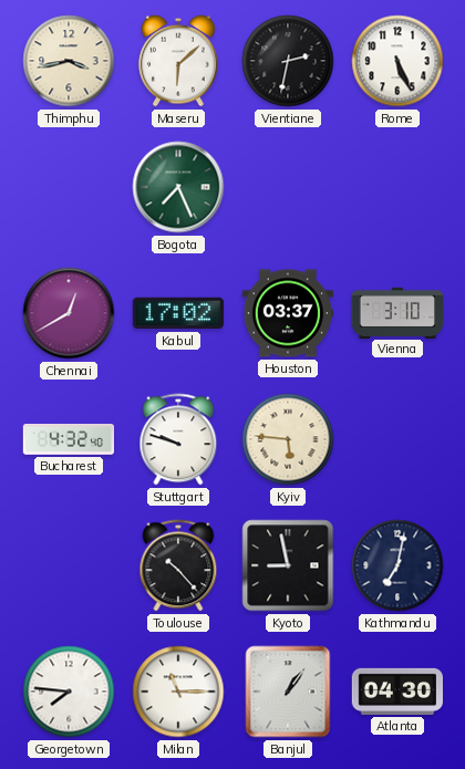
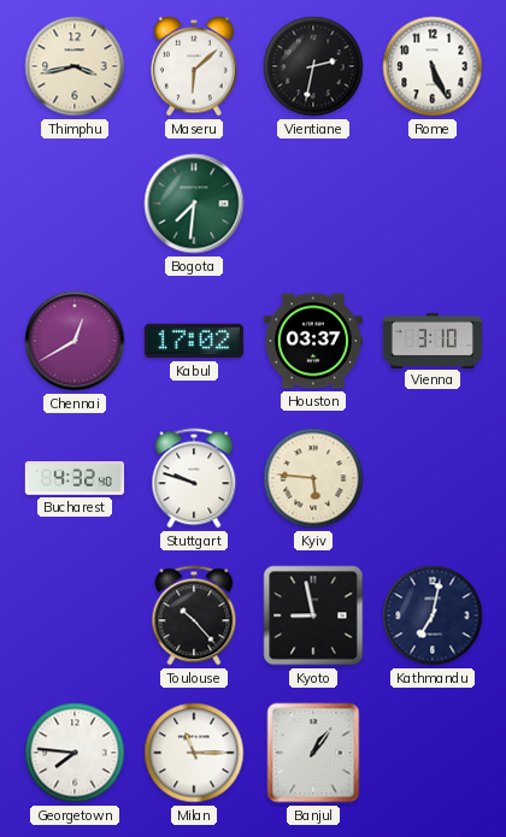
Bogota: 7:26 -> 7:31 (194, 204)
Atlanta: 04:30 -> none (396, 692)
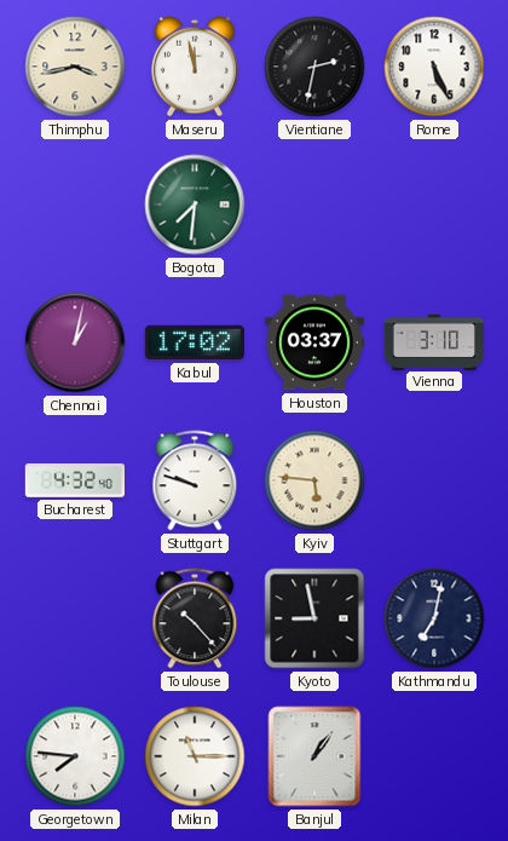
Maseru: 6:08 -> 11:58 (195, 67)
Chennai: 12:40 -> 1:02 (75, 342)
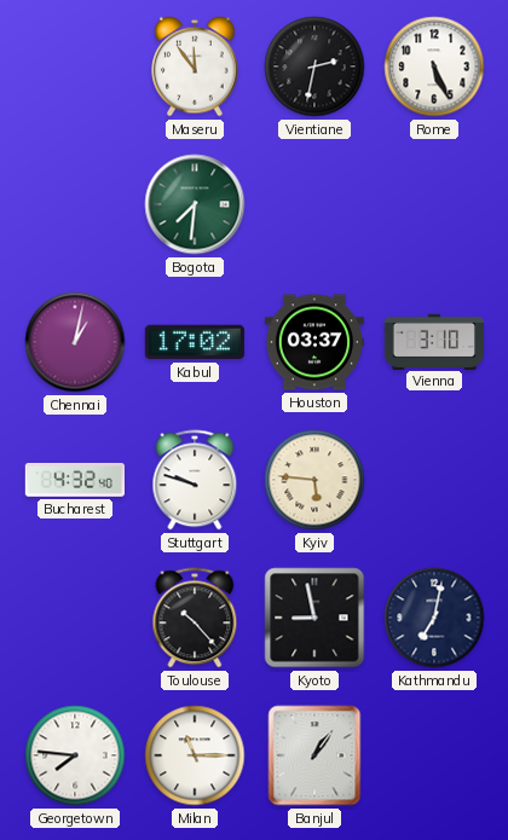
Thimphu: 3:43 -> none (75, 67)
Maseru: 11:58 -> 11:54 (195, 66)
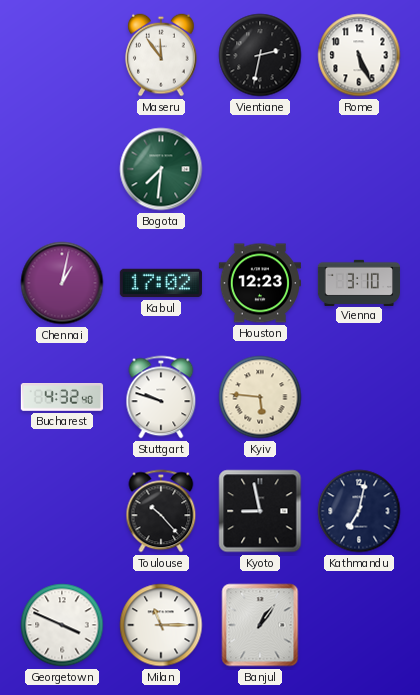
Houston: 03:37 -> 12:23 (260, 283)
Georgetown: 7:46 -> 3:49 (62, 625)
